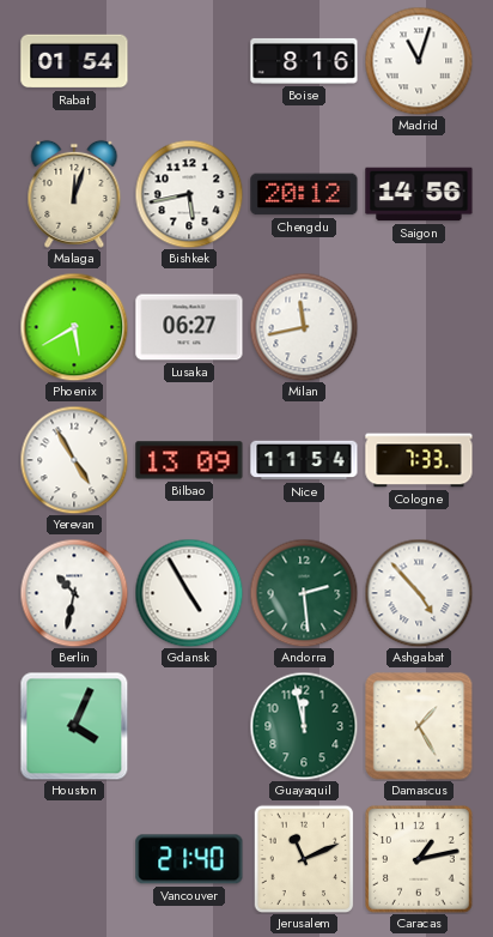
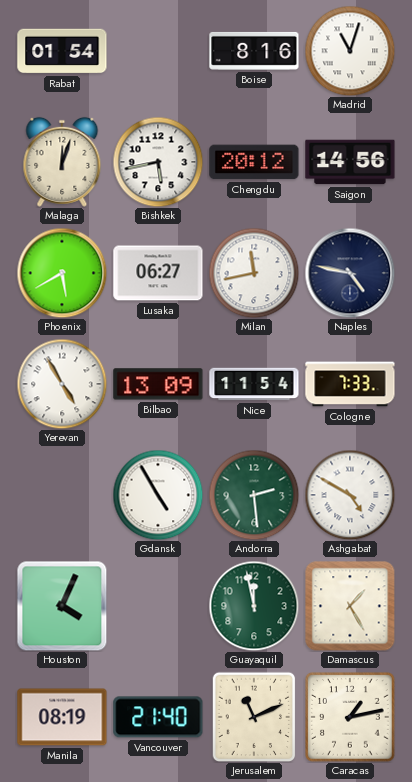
Naples: none -> 4:47 (350, 273)
Berlin: 10:32 -> none (74, 593)
Ashgabat: 4:53 -> 4:50 (350, 495)
Manila: none -> 08:19 (62, 717)
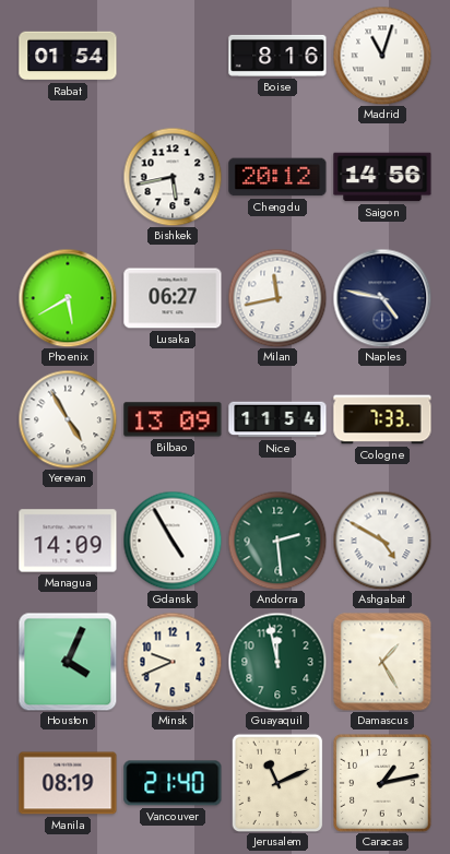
Malaga: 12:03 -> none (62, 162)
Managua: none -> 14:09 (68, 541)
Minsk: none -> 9:41 (173, 662)
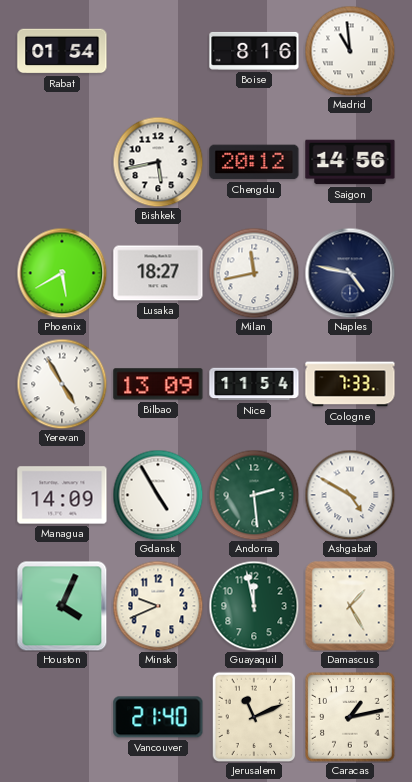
Madrid: 11:03 -> 10:59 (350, 51)
Lusaka: 06:27 -> 18:27 (158, 273)
Manila: 08:19 -> none (68, 783)
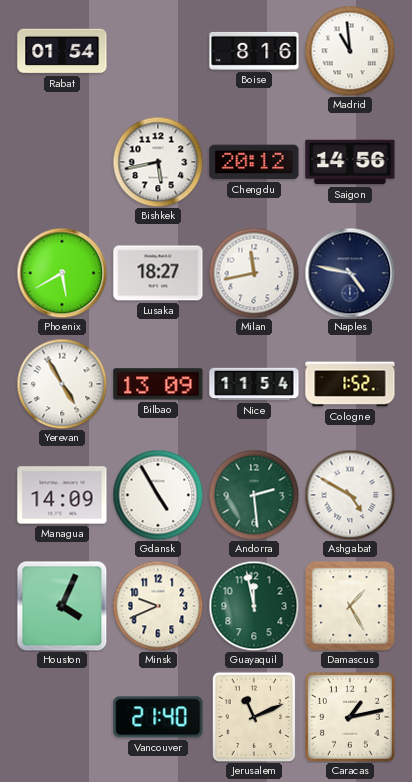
Cologne: 7:33 -> 1:52 (350, 384)
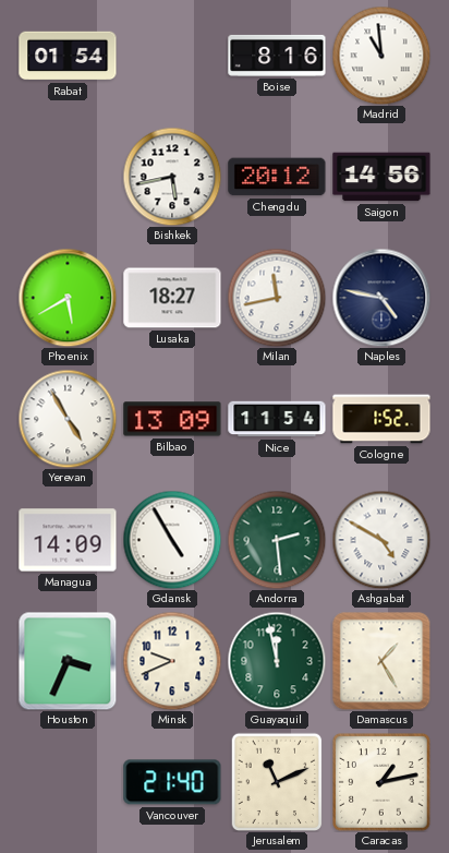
Houston: 4:04 -> 3:34 (68, 661)
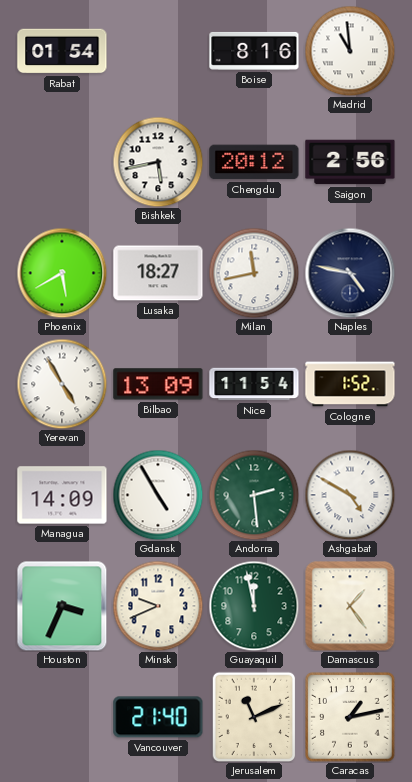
Saigon: 14:56 -> 2:56 (350, 162)
Damascus: 1:25 -> 1:24 (350, 606)
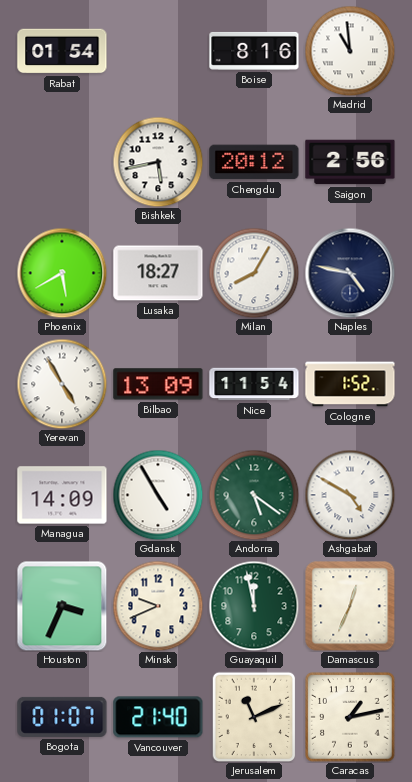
Milan: 11:43 -> 8:05 (254, 273)
Andorra: 2:29 -> 5:21 (254, 495)
Damascus: 1:24 -> 12:34 (350, 606)
Bogota: none -> 01:07 (62, 717)
